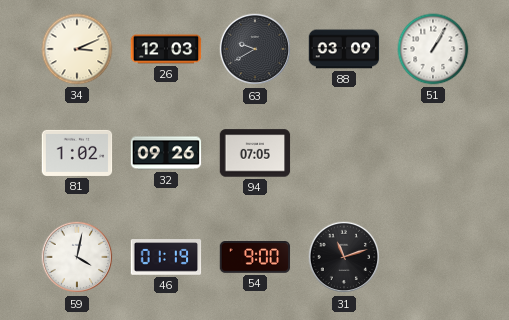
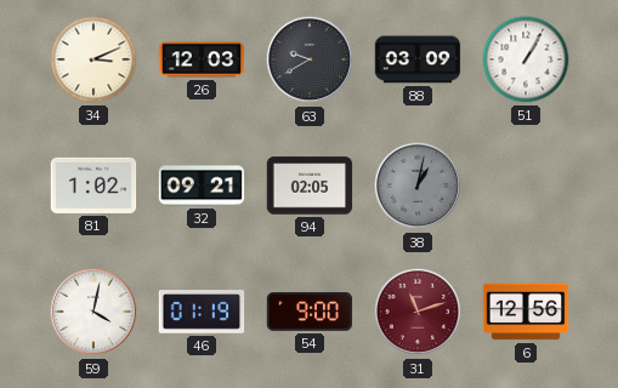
32: 09:26 -> 09:21 (202, 186)
94: 07:05 -> 02:05 (310, 186)
38: none -> 1:02 (418, 186)
31 dial: black -> burgundy (418, 312)
6: none -> 12:56 (526, 312)
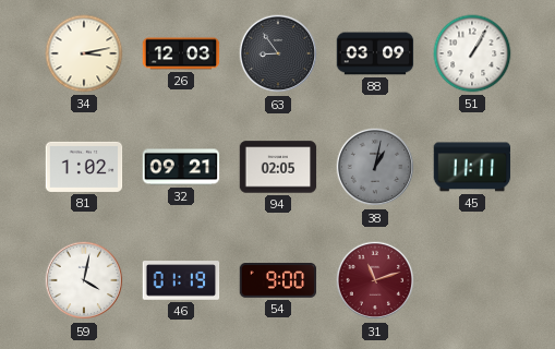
34: 3:11 -> 3:13 (84, 53)
63: 9:40 -> 8:54 (278, 53)
45: none -> 11:11 (472, 167)
6: 12:56 -> none (526, 312)
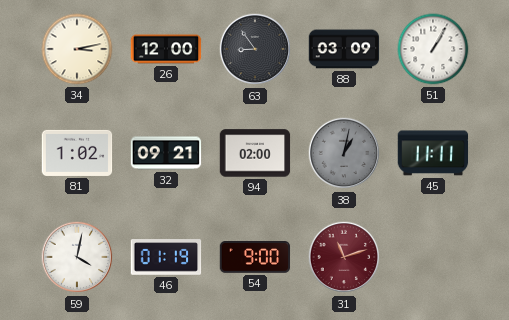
26: 12:03 -> 12:00 (166, 49)
94: 02:05 -> 02:00 (255, 153)
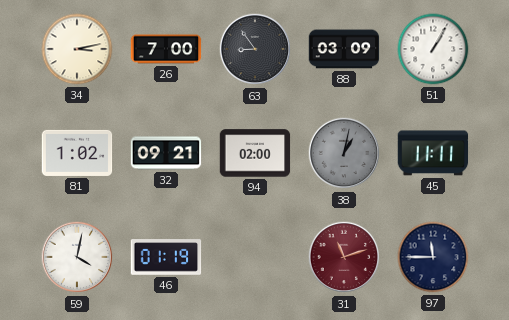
26: 12:00 -> 7:00 (166, 49)
54: 9:00 -> none (255, 258)
97: none -> 11:45 (433, 257)
